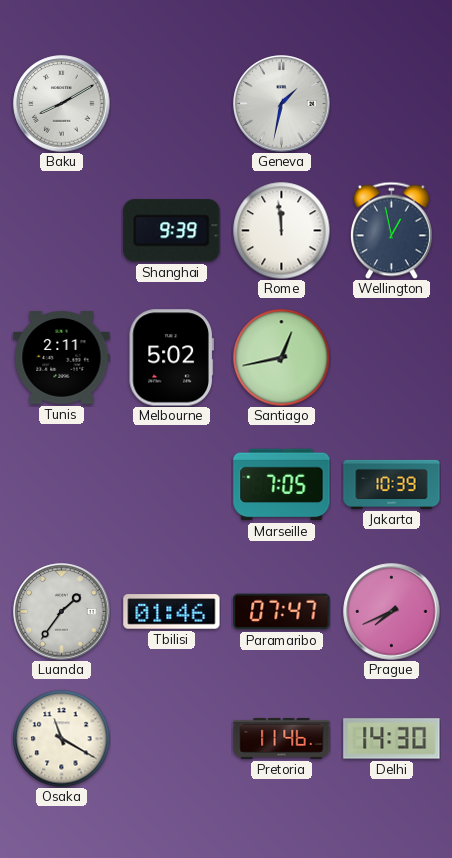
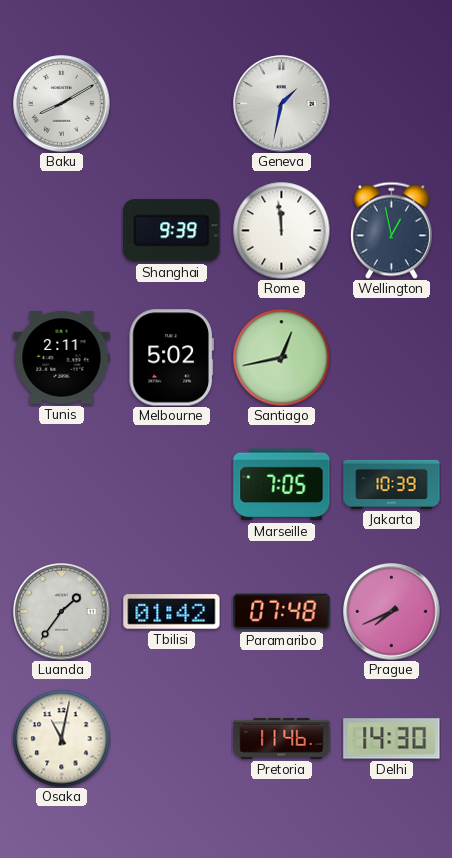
Tbilisi: 01:46 -> 01:42 (172, 612)
Paramaribo: 07:47 -> 07:48 (282, 612)
Osaka: 11:20 -> 11:02 (61, 738)
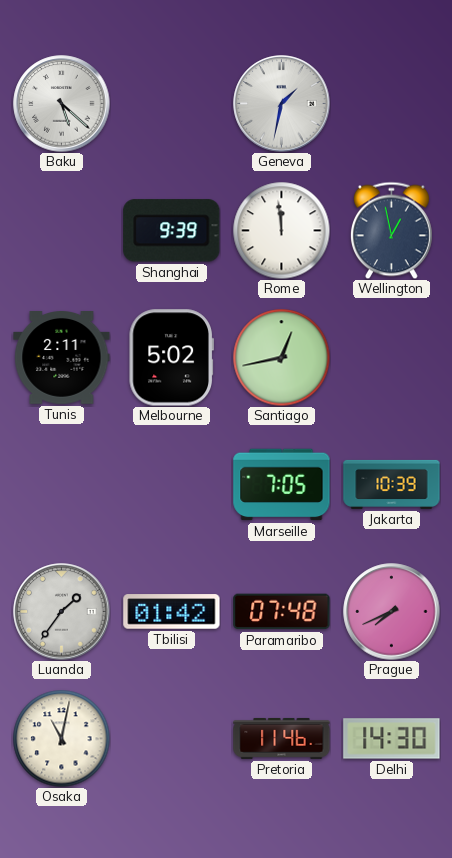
Baku: 8:10 -> 5:22 (62, 104)
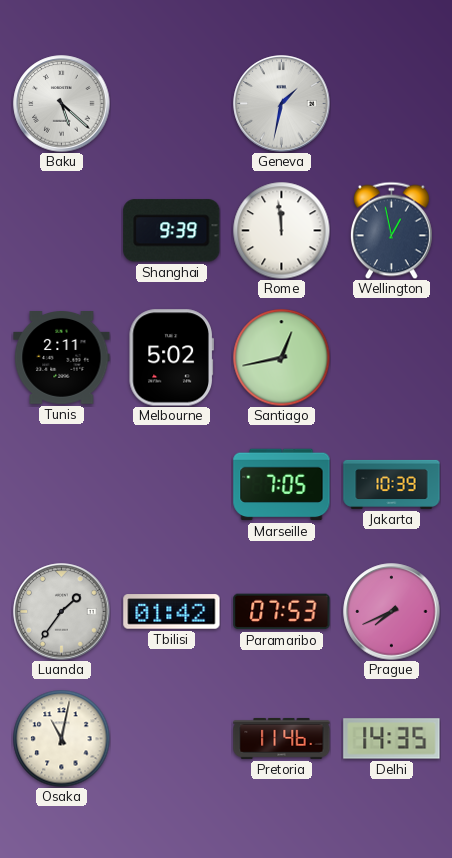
Paramaribo: 07:48 -> 07:53 (282, 612)
Delhi: 14:30 -> 14:35 (392, 739)
